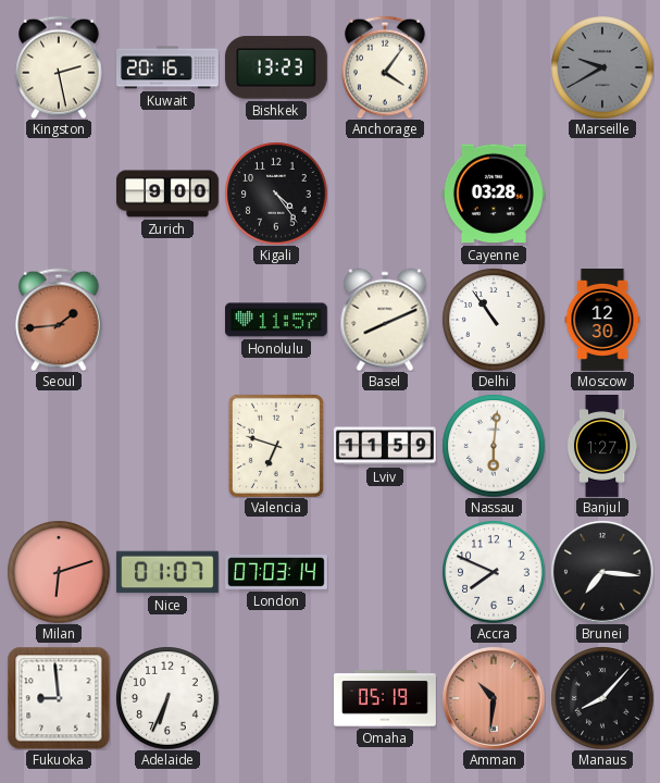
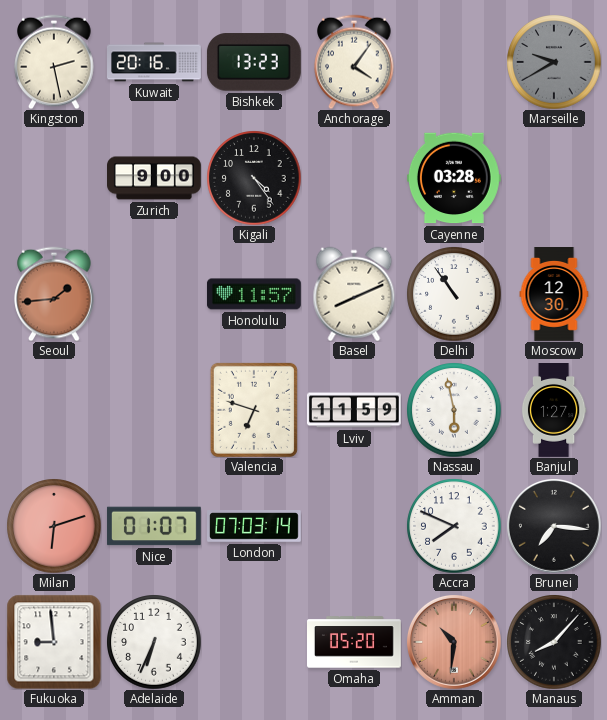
Nassau: 6:01 -> 5:58 (454, 410)
Omaha: 05:19 -> 05:20 (355, 642)
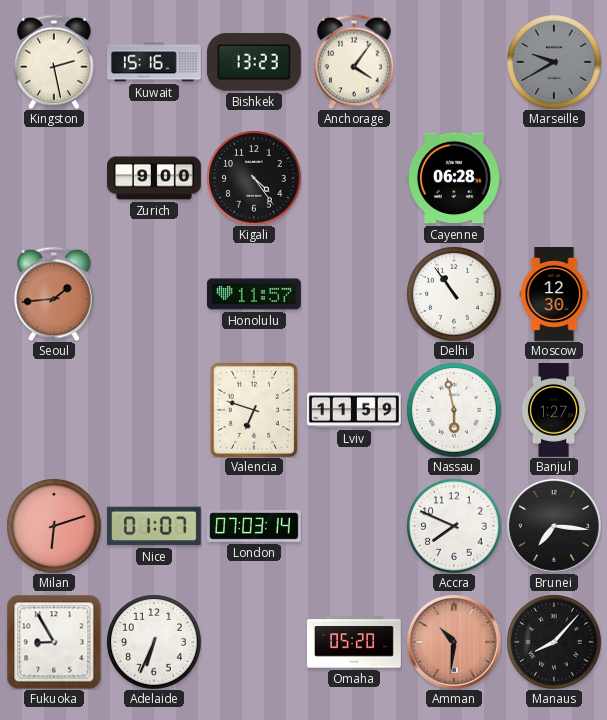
Kuwait: 20:16 -> 15:16 (155, 62)
Cayenne: 03:28 -> 06:28 (454, 178)
Basel: 8:11 -> none (354, 294)
Fukuoka: 8:59 -> 8:55 (54, 642)
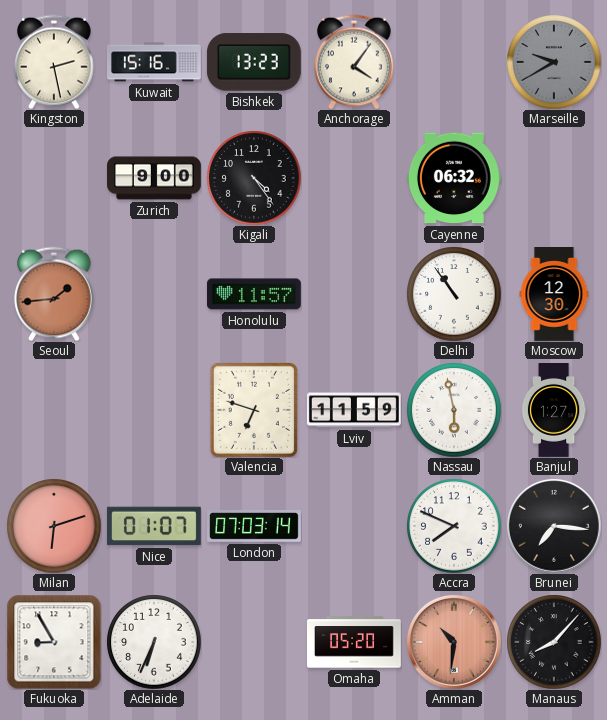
Cayenne: 06:28 -> 06:32 (454, 178)
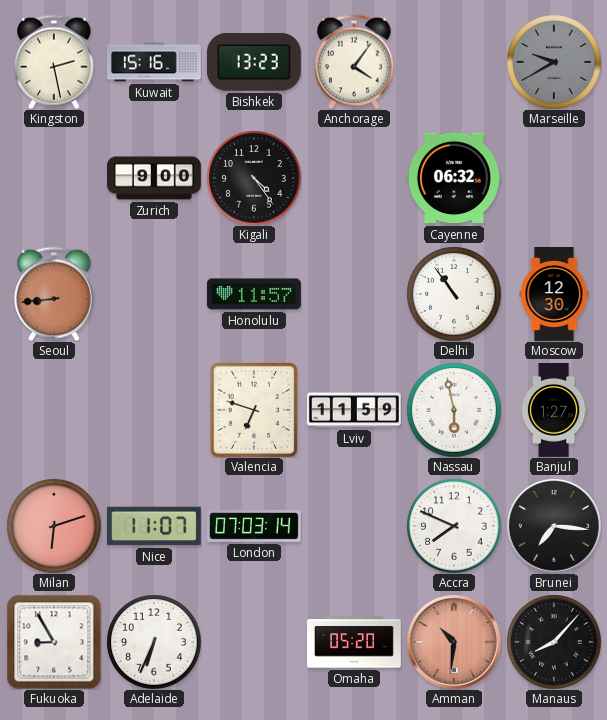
Seoul: 1:44 -> 8:44 (54, 294)
Nice: 01:07 -> 11:07 (154, 526)
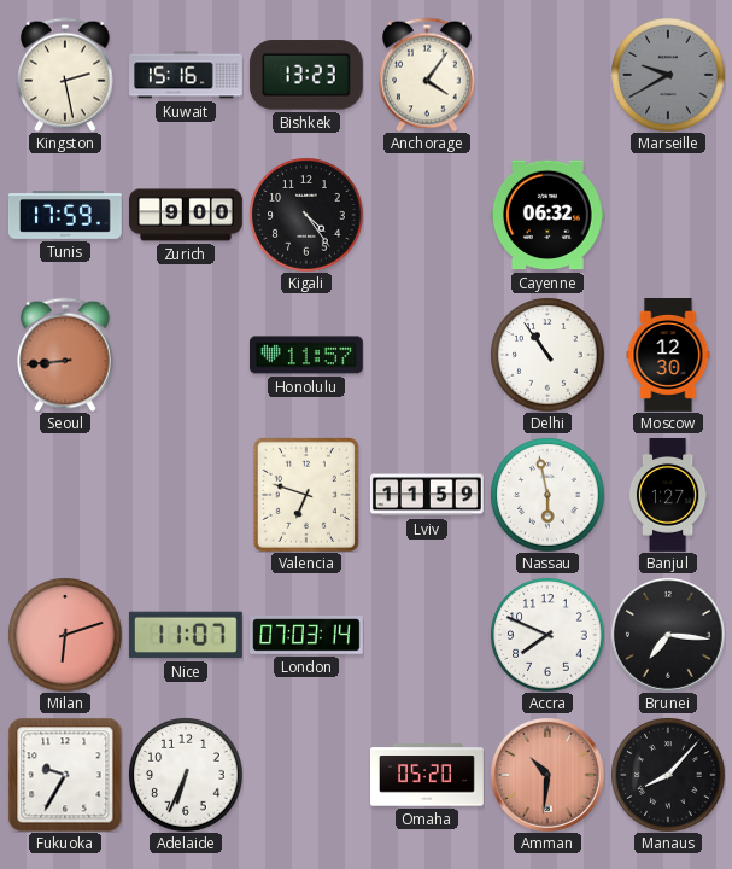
Tunis: none -> 17:59 (65, 215)
Fukuoka: 8:55 -> 9:35 (65, 775)
